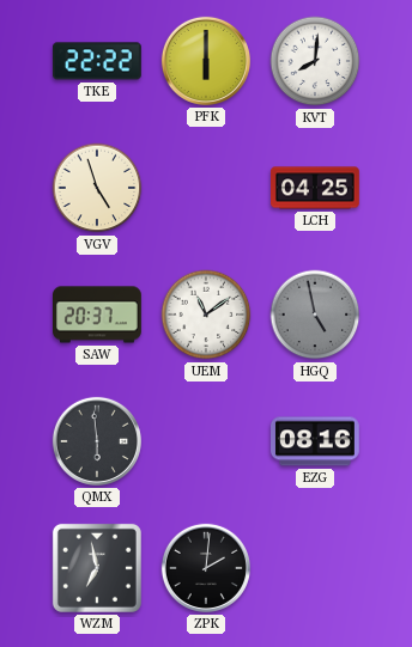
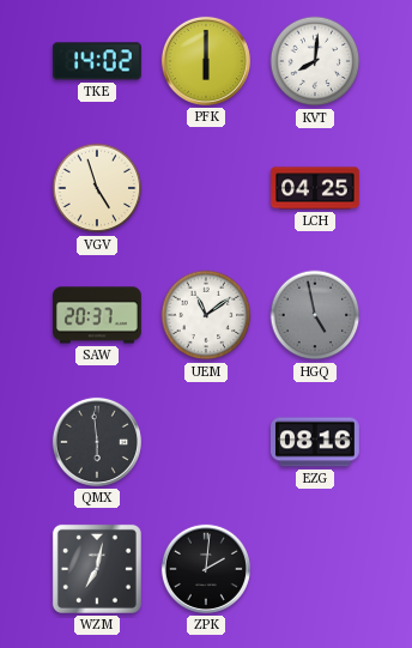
TKE: 22:22 -> 14:02 (97, 61)
WZM: 6:58 -> 7:02 (97, 569)
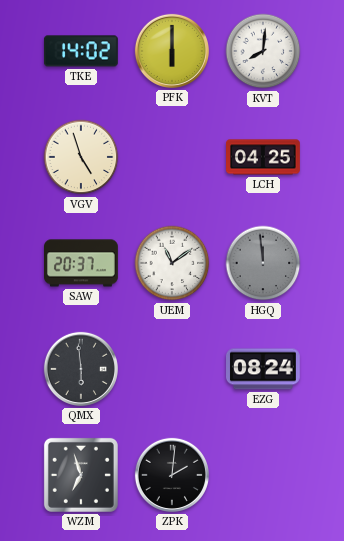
HGQ: 4:58 -> 11:59 (263, 263)
EZG: 08:16 -> 08:24 (264, 369)
WZM: 7:02 -> 6:57 (81, 475)
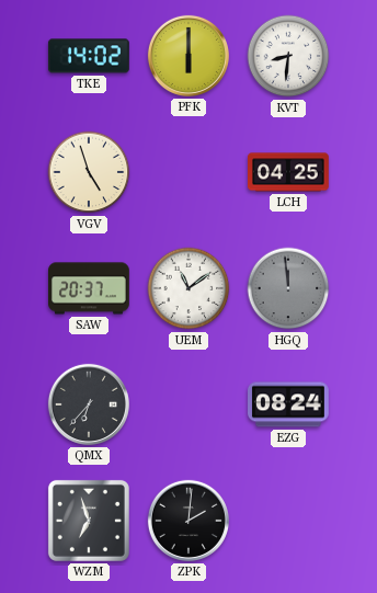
KVT: 8:01 -> 8:31 (288, 56)
QMX: 5:59 -> 6:37 (89, 404)
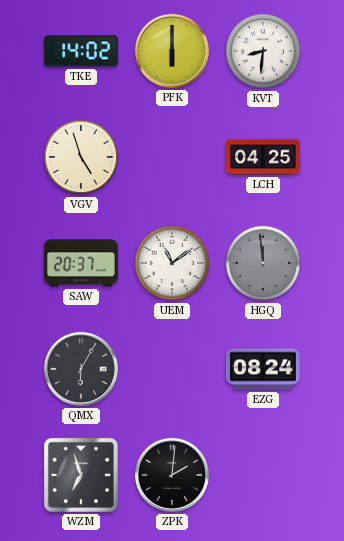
QMX: 6:37 -> 6:05 (81, 369)
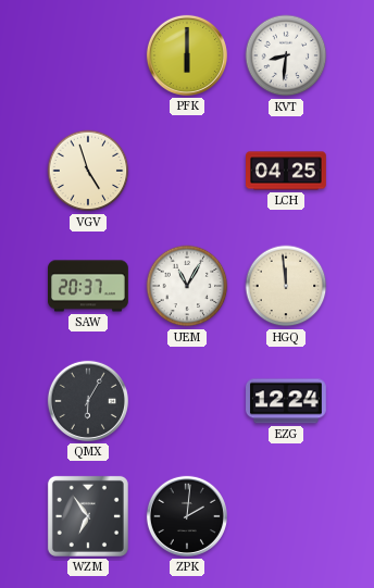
TKE: 14:02 -> none (81, 51)
UEM: 11:09 -> 11:05 (187, 286)
HGQ dial: grey -> cream (286, 286)
EZG: 08:24 -> 12:24 (287, 401)
WZM: 6:57 -> 6:54 (88, 516)
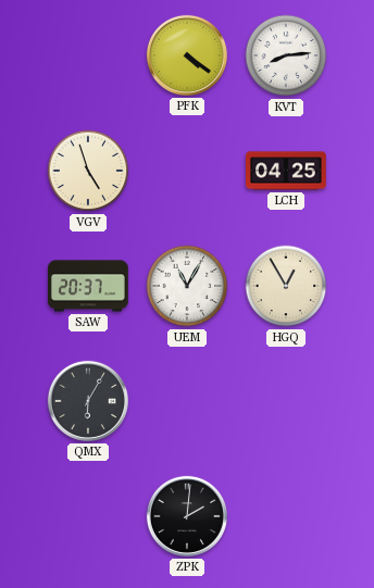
PFK: 6:00 -> 4:21 (187, 55)
KVT: 8:31 -> 8:14 (286, 55)
HGQ: 11:59 -> 12:55 (286, 286)
EZG: 12:24 -> none (287, 401)
WZM: 6:54 -> none (88, 516)
